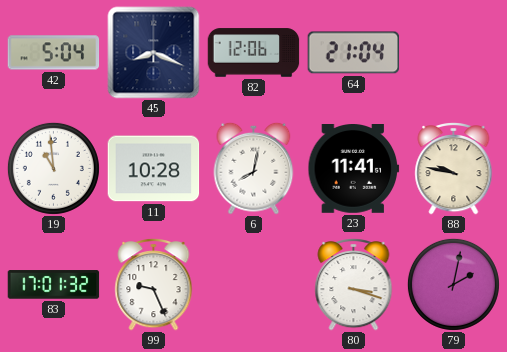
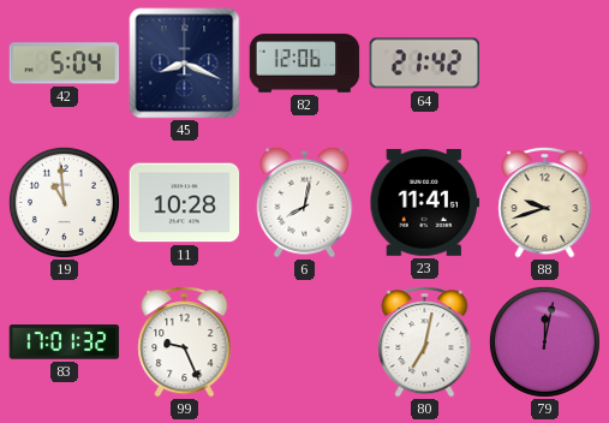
64: 21:04 -> 21:42 (425, 64)
88: 9:47 -> 9:42 (545, 203)
80: 3:18 -> 7:02 (425, 342)
79: 2:02 -> 12:02 (544, 341)
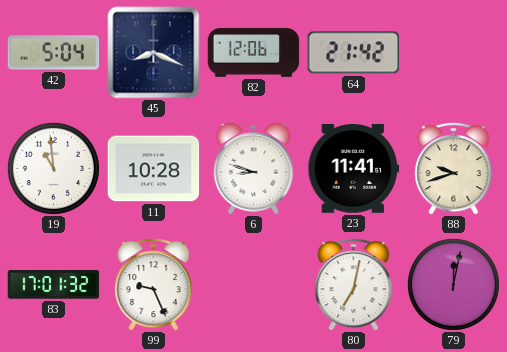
6: 8:02 -> 8:48 (254, 168)
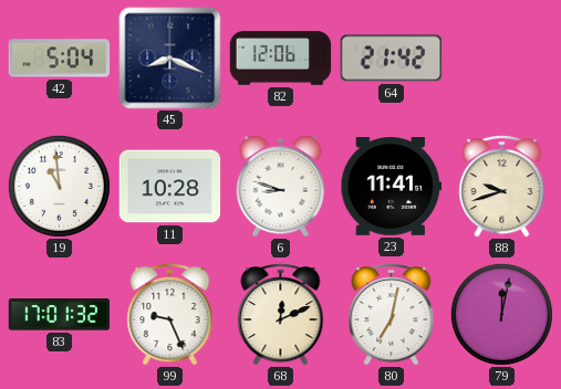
68: none -> 12:11 (281, 315)
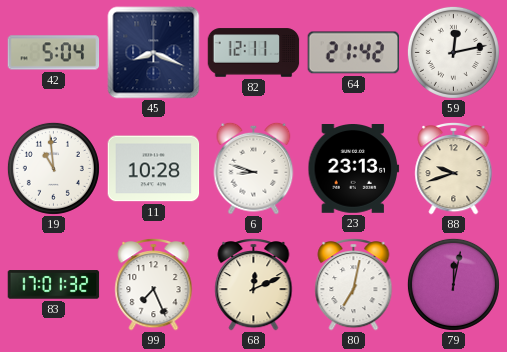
82: 12:06 -> 12:11 (254, 53)
59: none -> 12:13 (453, 52)
23: 11:41 -> 23:13 (354, 169)
99: 9:26 -> 7:26 (154, 285)
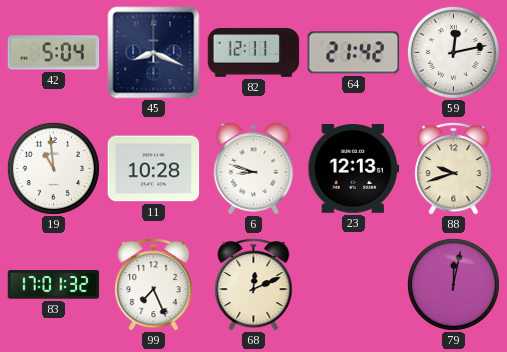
23: 23:13 -> 12:13 (354, 169)
80: 7:02 -> none (354, 285)
